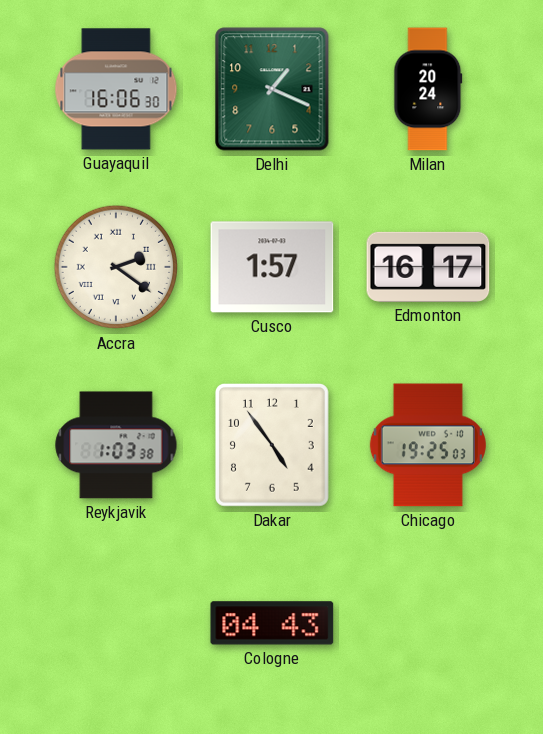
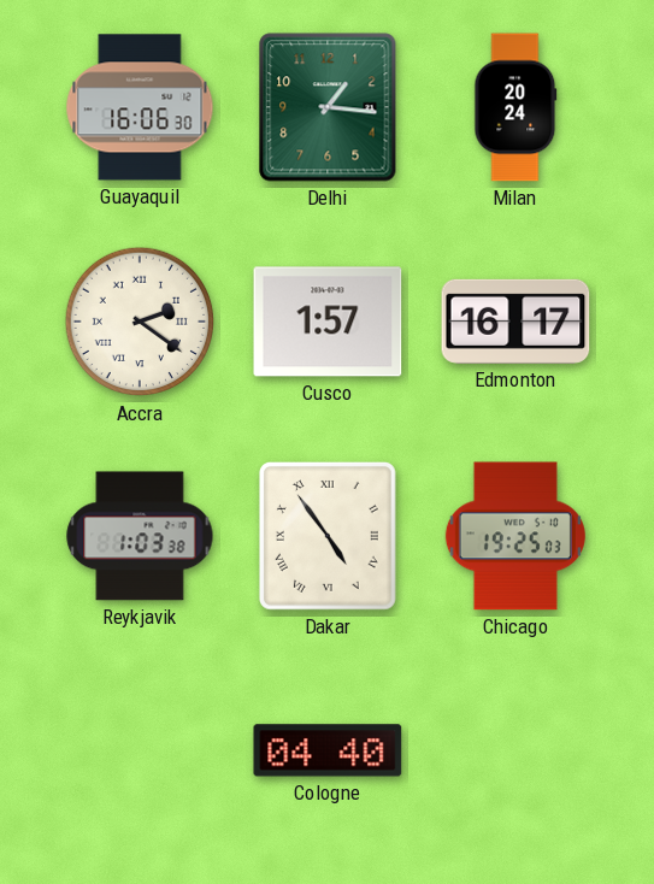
Delhi: 1:19 -> 1:16 (328, 107)
Dakar numerals: Arabic -> Roman (328, 536)
Cologne: 04:43 -> 04:40 (328, 750)
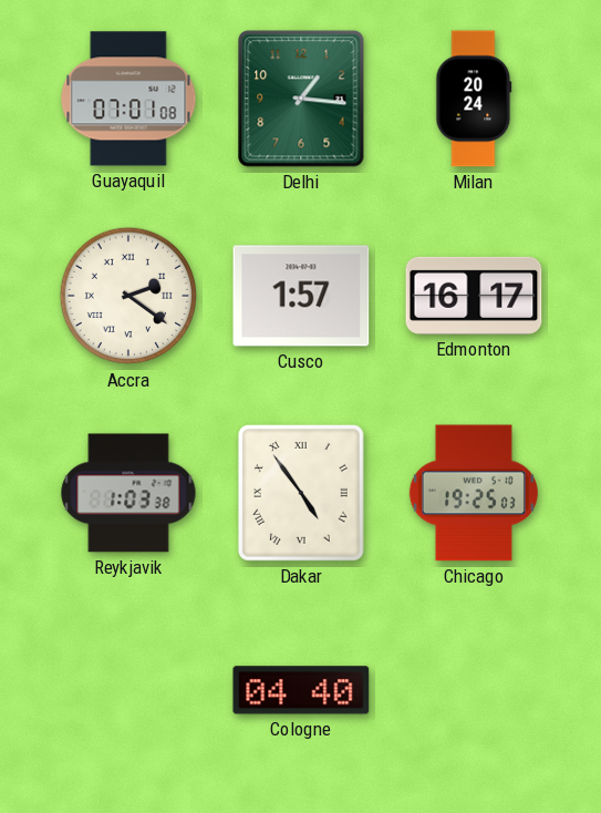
Guayaquil: 16:06 -> 07:01 (128, 99)
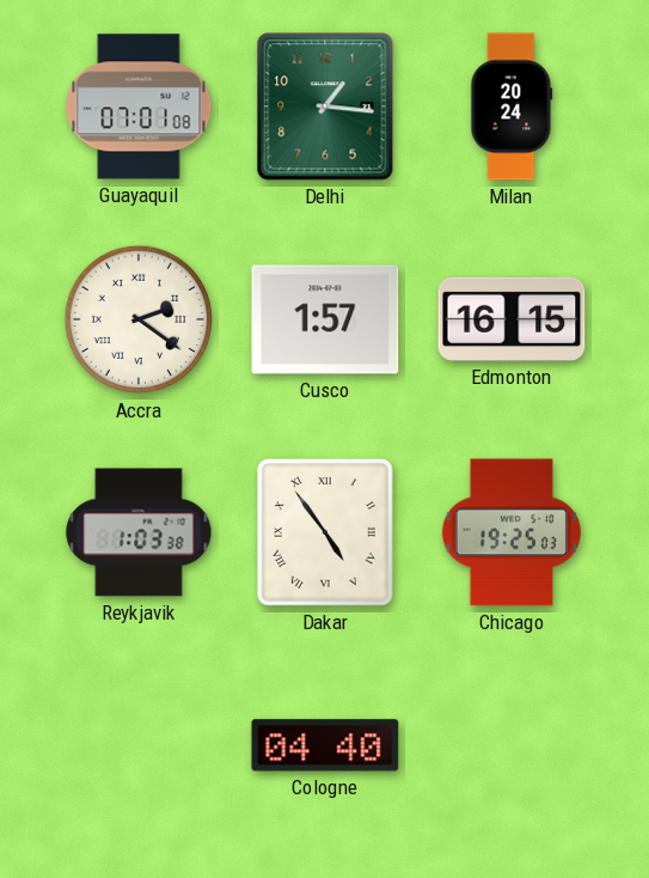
Edmonton: 16:17 -> 16:15 (512, 319)
